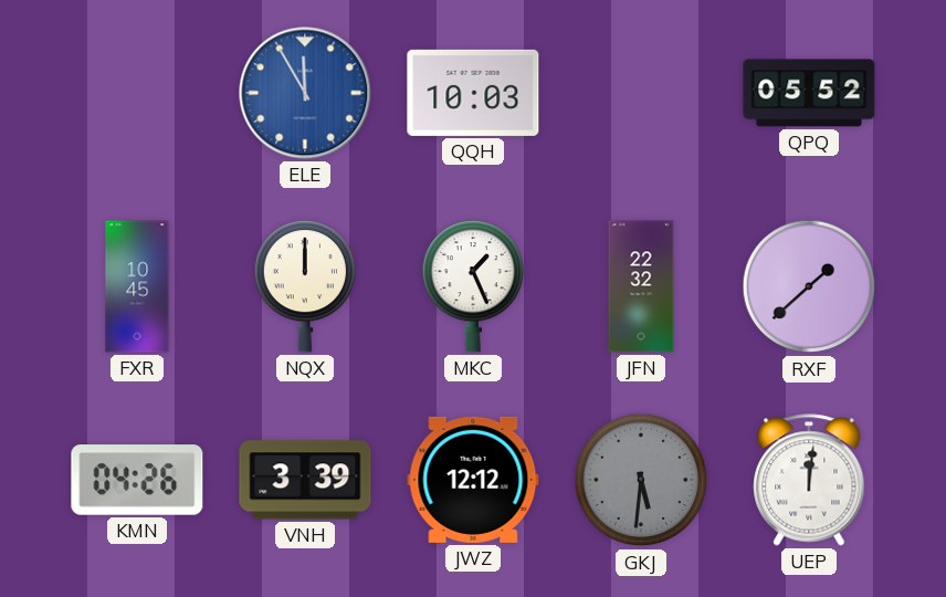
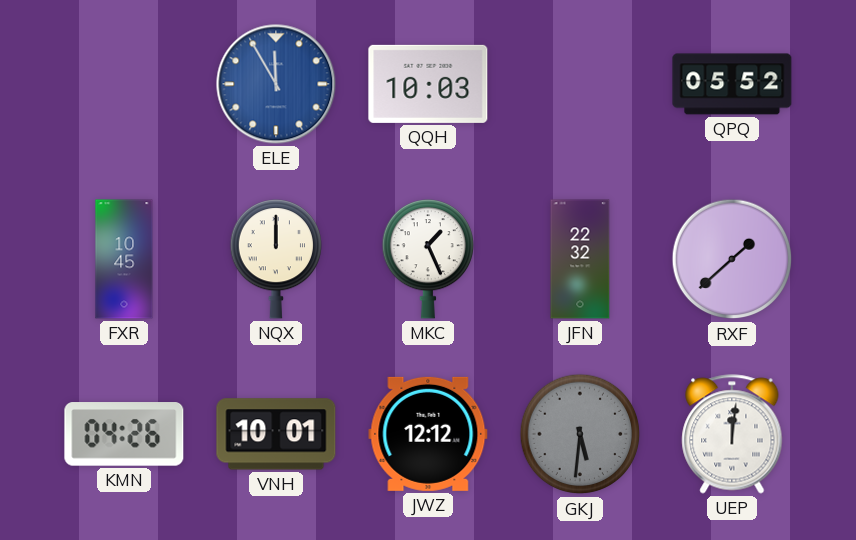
VNH: 3:39 -> 10:01 (276, 434)
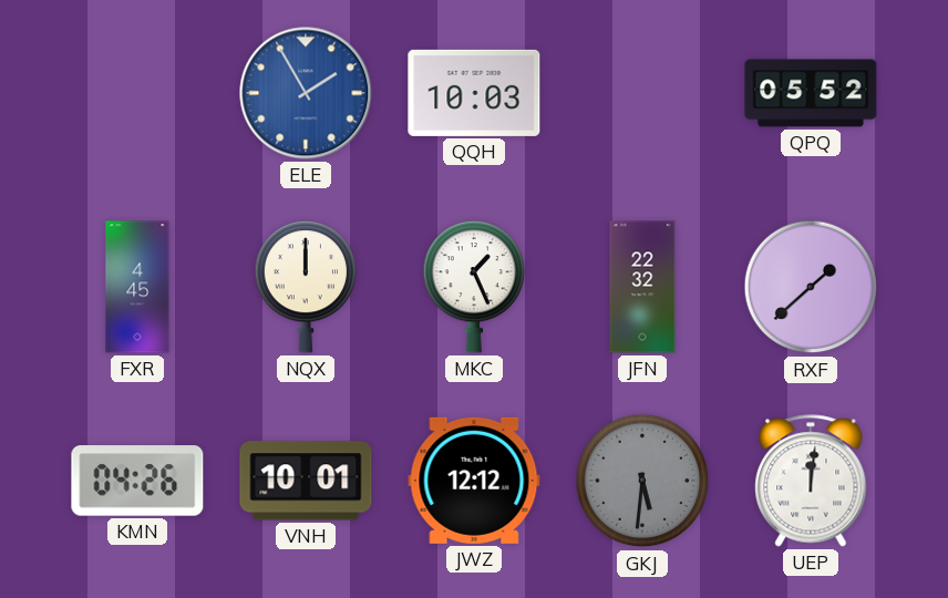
ELE: 11:55 -> 1:55 (306, 93)
FXR: 10:45 -> 4:45 (137, 287)
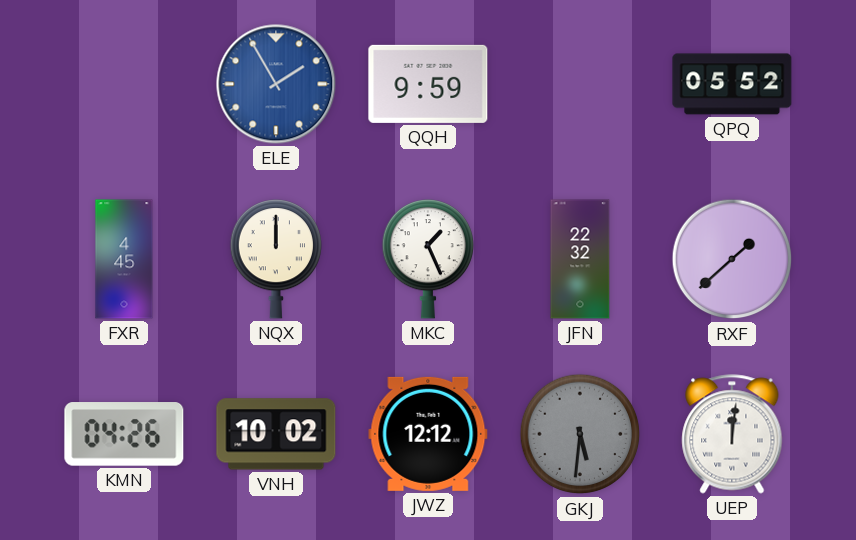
QQH: 10:03 -> 9:59 (428, 84)
VNH: 10:01 -> 10:02 (276, 434)
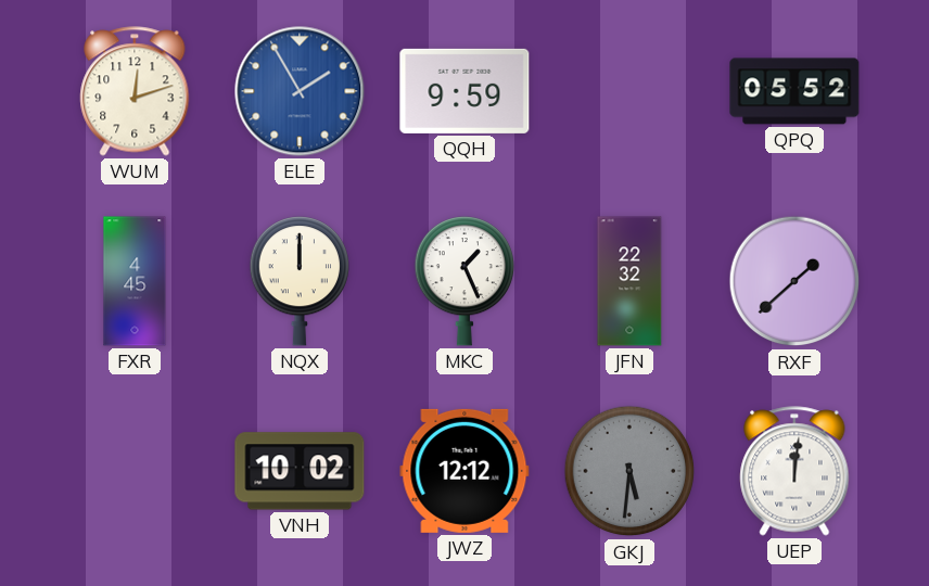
WUM: none -> 12:12 (135, 91)
KMN: 04:26 -> none (124, 434)
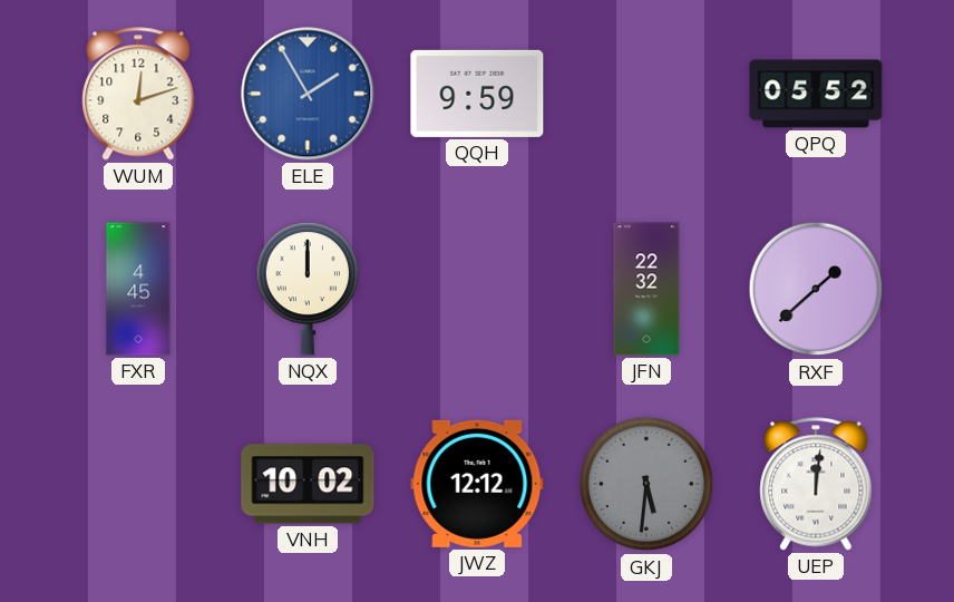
MKC: 1:26 -> none (463, 281)
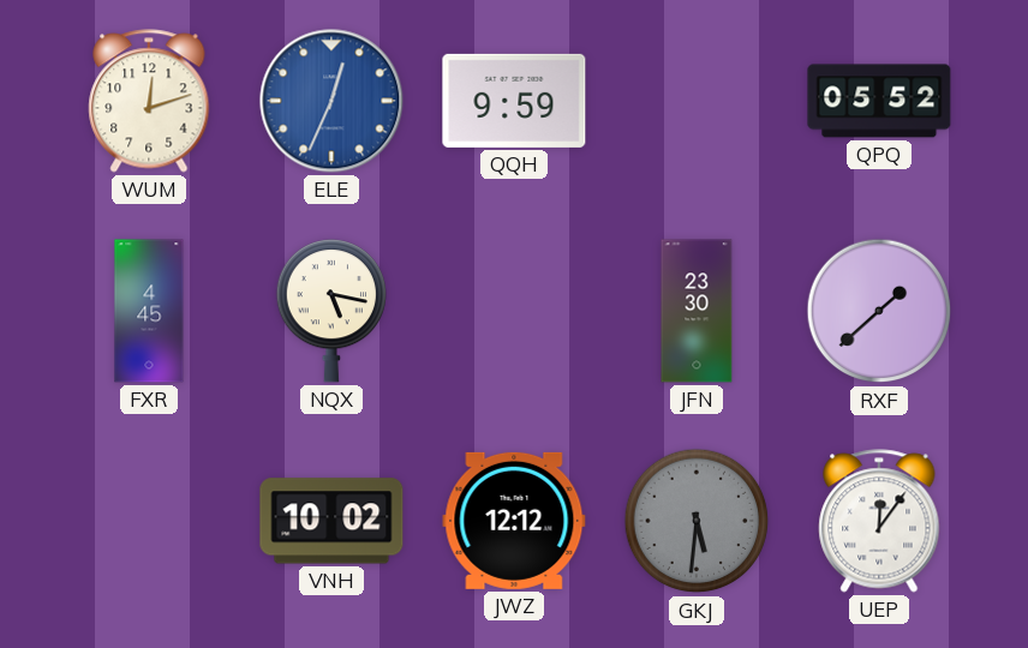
ELE: 1:55 -> 12:34 (331, 101)
NQX: 12:00 -> 5:17 (330, 311)
JFN: 22:32 -> 23:30 (697, 311)
UEP: 12:01 -> 12:06 (879, 521)
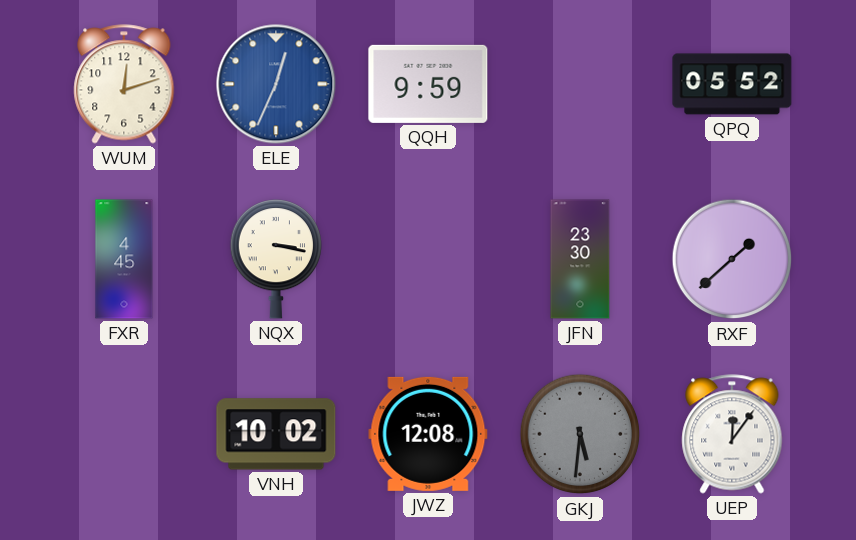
NQX: 5:17 -> 3:17 (275, 259)
JWZ: 12:12 -> 12:08 (428, 434)
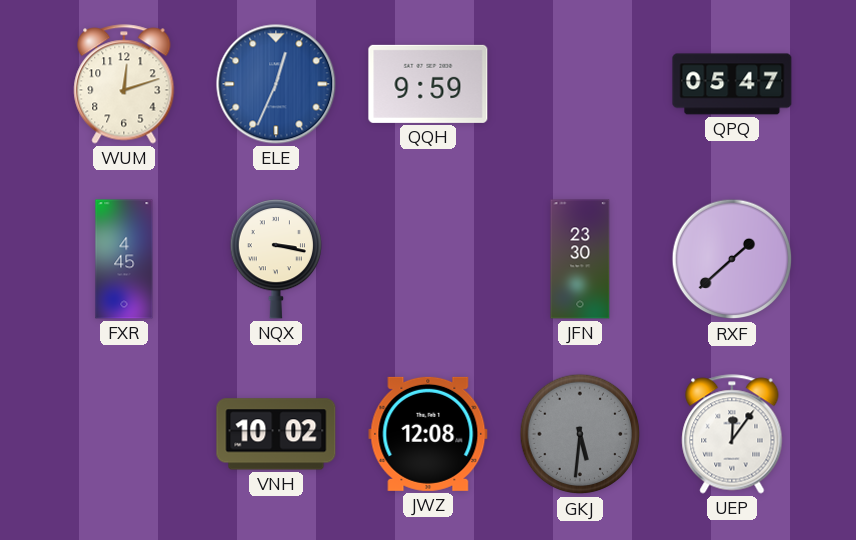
QPQ: 05:52 -> 05:47 (732, 84)
